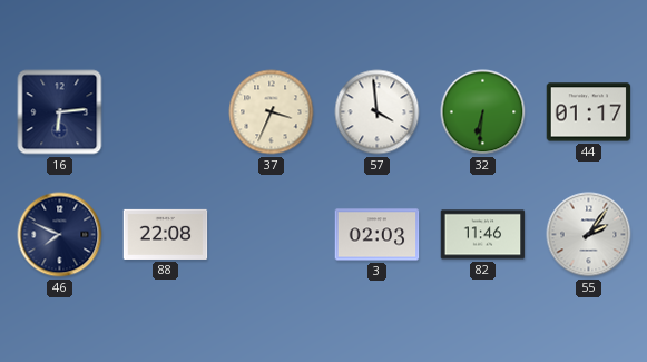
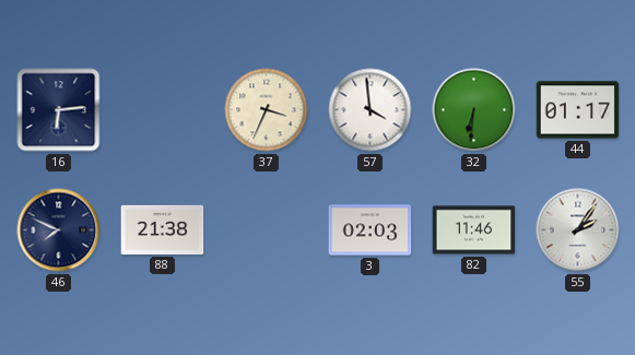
88: 22:08 -> 21:38 (163, 229)
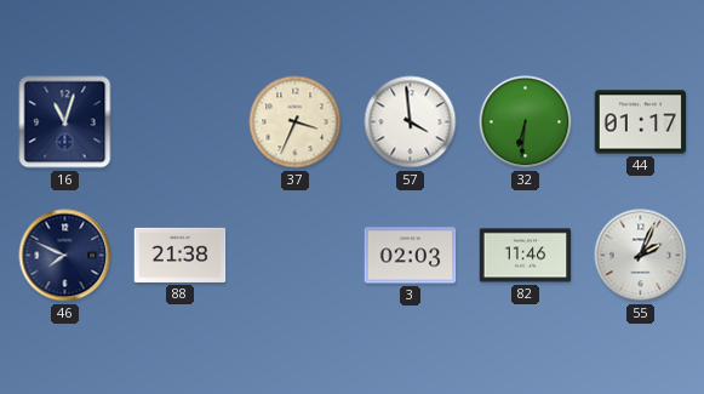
16: 6:14 -> 11:03 (65, 122)
55: 2:06 -> 2:04 (641, 256)
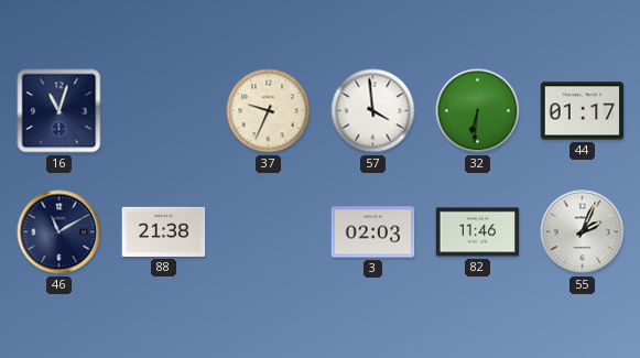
37: 3:34 -> 9:34 (269, 111)
46: 7:49 -> 11:10 (59, 232)
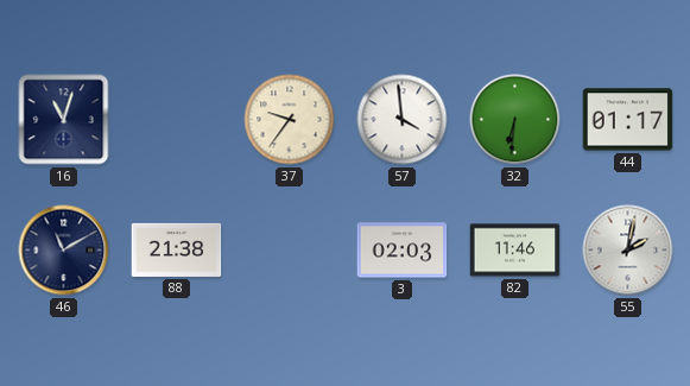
37: 9:34 -> 9:36 (290, 120)
55: 2:04 -> 2:02 (628, 251)
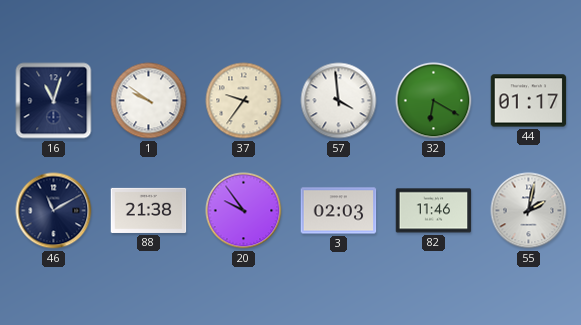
1: none -> 9:51 (149, 101)
32: 6:31 -> 6:20 (434, 101)
20: none -> 9:54 (244, 211)
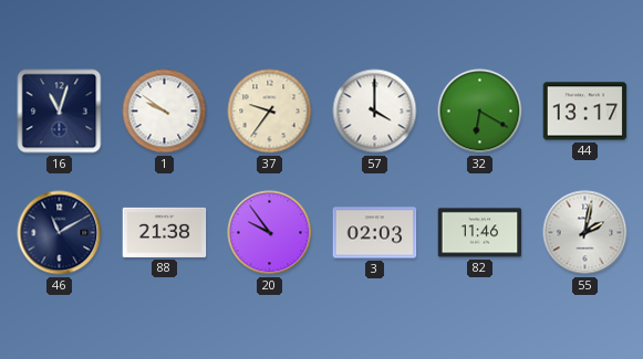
57: 3:59 -> 4:00 (375, 112)
44: 01:17 -> 13:17 (585, 112)
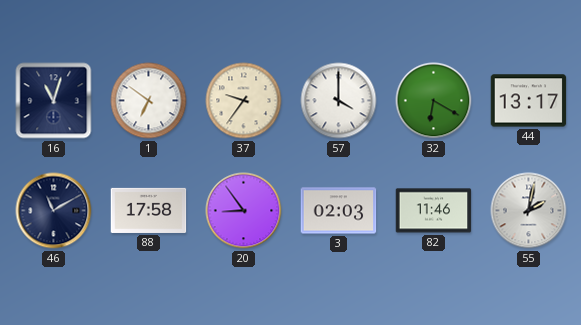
1: 9:51 -> 6:51 (149, 101)
88: 21:38 -> 17:58 (149, 210)
20: 9:54 -> 8:54 (244, 211)
